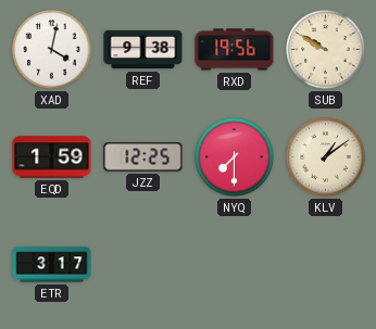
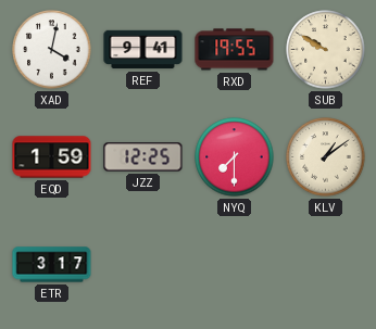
REF: 9:38 -> 9:41 (143, 50)
RXD: 19:56 -> 19:55 (235, 50)
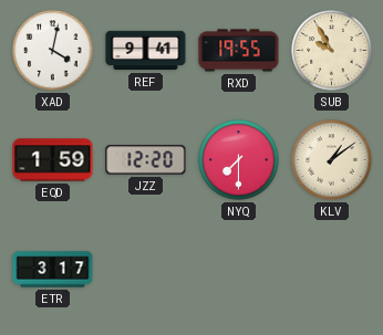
SUB: 9:50 -> 9:55 (332, 51)
JZZ: 12:25 -> 12:20 (146, 160)
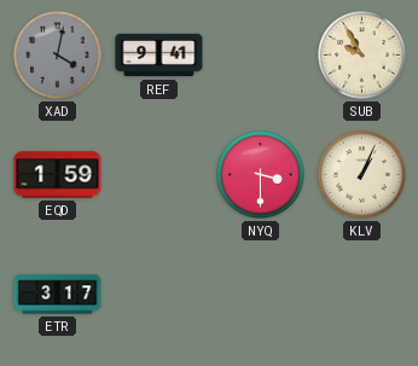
XAD dial: white -> grey (58, 56)
RXD: 19:55 -> none (239, 51)
JZZ: 12:20 -> none (146, 160)
NYQ: 7:30 -> 3:30 (261, 175)
KLV: 1:09 -> 1:04 (362, 175)
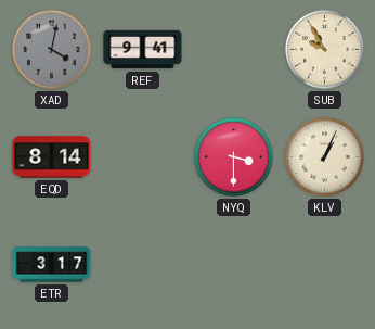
EQD: 1:59 -> 8:14 (52, 157)
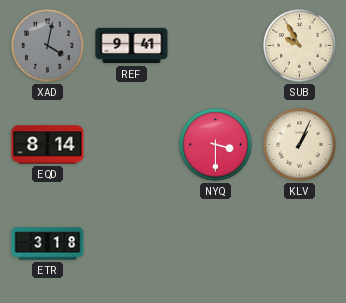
ETR: 3:17 -> 3:18 (48, 244)
